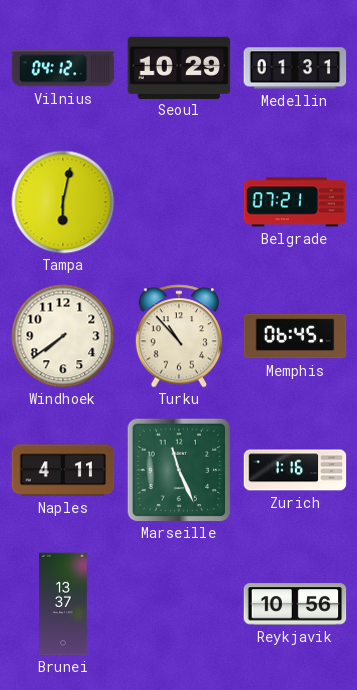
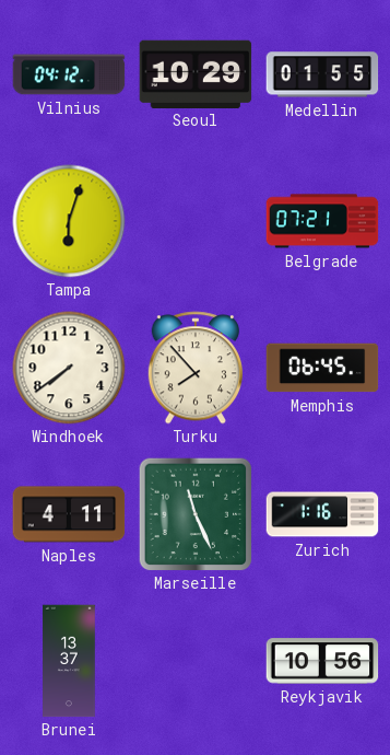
Medellin: 01:31 -> 01:55 (322, 74)
Tampa: 6:02 -> 6:03 (69, 221)
Turku: 10:53 -> 7:53 (194, 368)
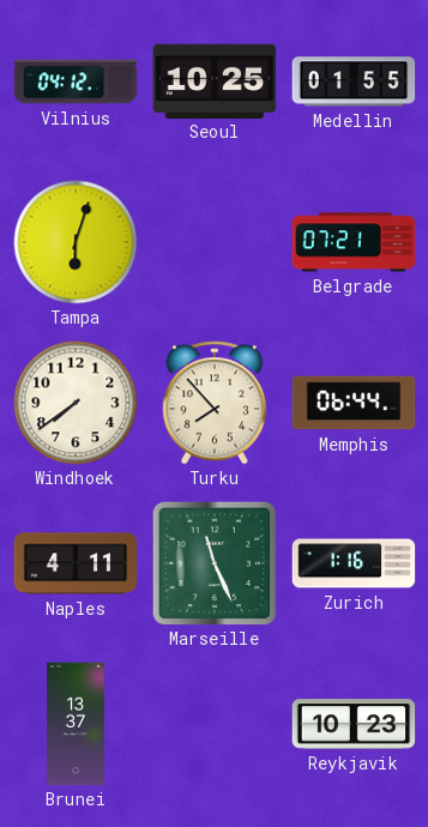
Seoul: 10:29 -> 10:25 (215, 80)
Memphis: 06:45 -> 06:44 (354, 403)
Reykjavik: 10:56 -> 10:23 (354, 724)
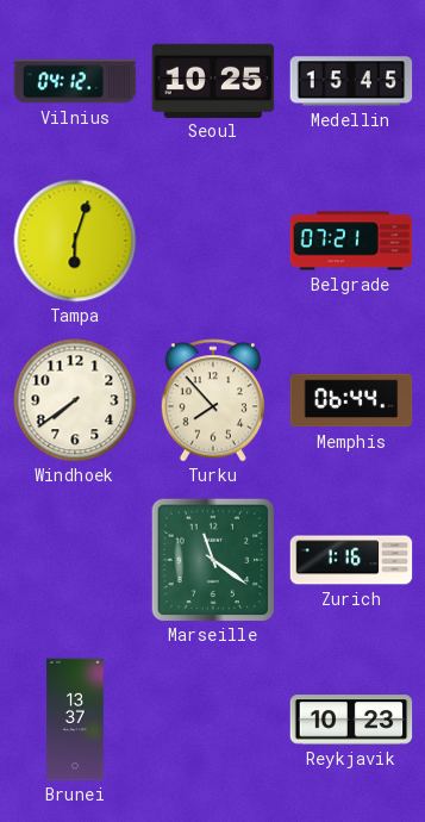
Medellin: 01:55 -> 15:45 (351, 81)
Naples: 4:11 -> none (76, 563)
Marseille: 11:26 -> 11:21 (213, 560)
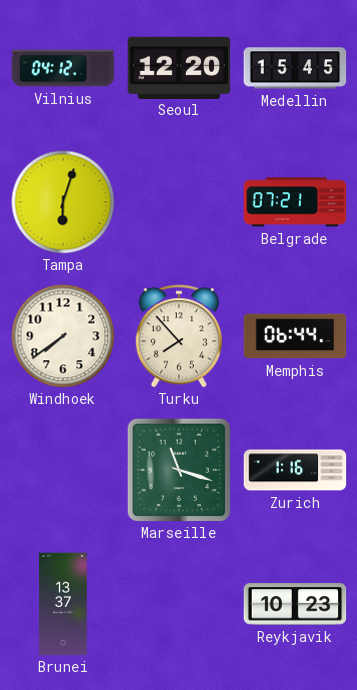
Seoul: 10:25 -> 12:20 (179, 67)
Marseille: 11:21 -> 11:18 (179, 470)
